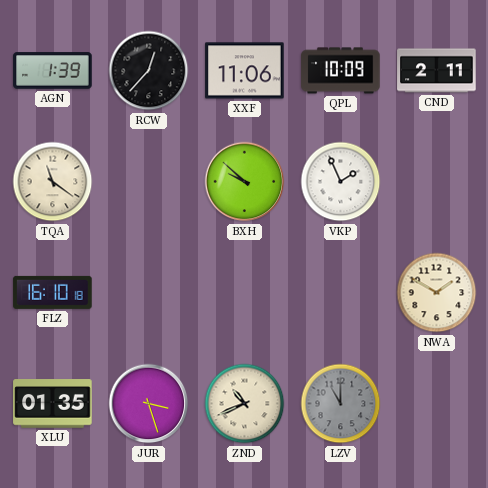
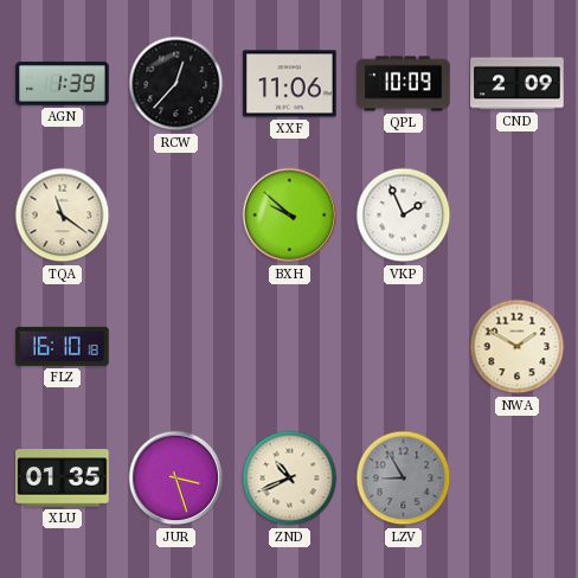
CND: 2:11 -> 2:09 (518, 84)
LZV: 11:00 -> 8:55 (404, 479)
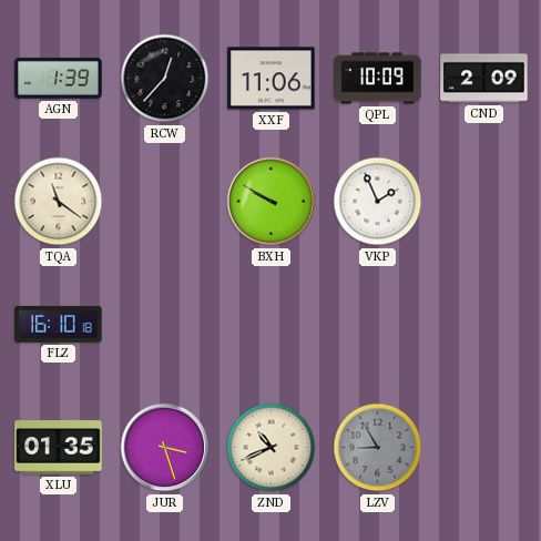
BXH: 9:52 -> 9:50 (272, 202)
NWA: 1:50 -> none (518, 347)
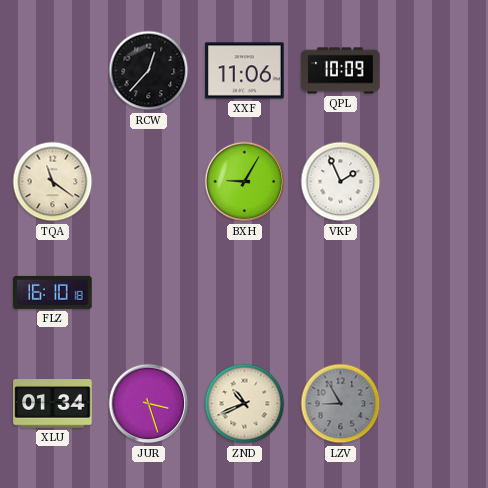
AGN: 1:39 -> none (59, 79)
CND: 2:09 -> none (484, 79)
BXH: 9:50 -> 9:05 (245, 182)
XLU: 01:35 -> 01:34 (53, 404)
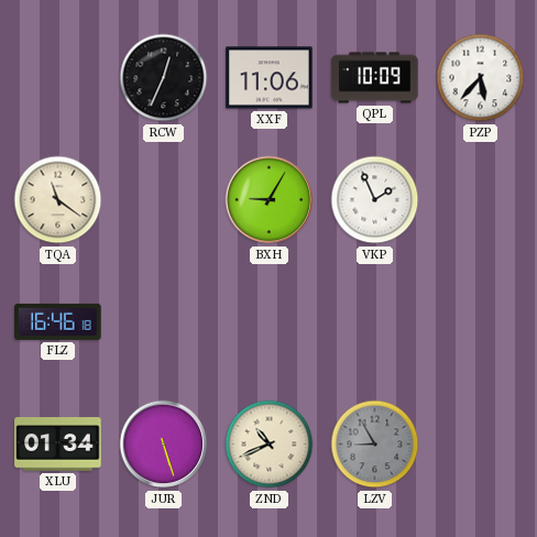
RCW: 12:37 -> 12:34 (164, 78)
PZP: none -> 5:37 (481, 78)
FLZ: 16:10 -> 16:46 (58, 321)
JUR: 3:27 -> 5:27 (164, 445)
